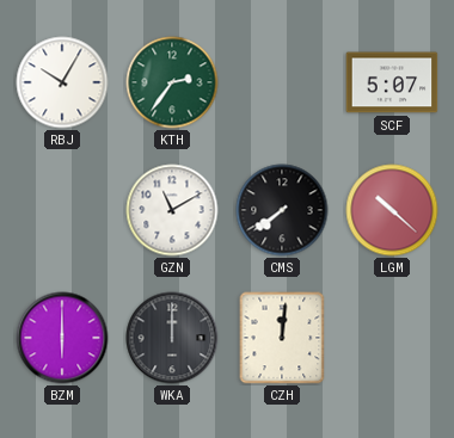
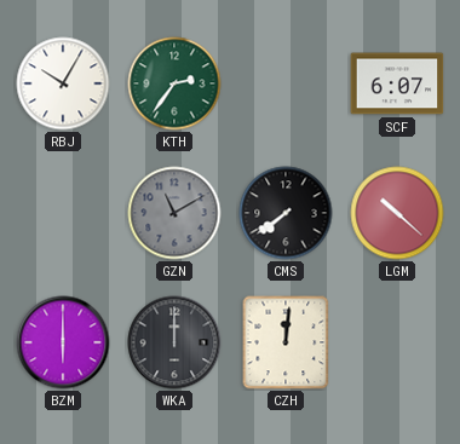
SCF: 5:07 -> 6:07 (397, 83)
GZN dial: white -> grey (174, 213)
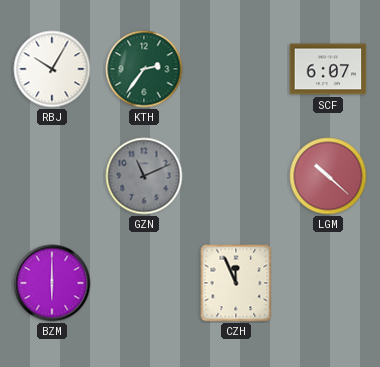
GZN: 11:10 -> 11:11 (144, 176)
CMS: 7:39 -> none (286, 213)
WKA: 12:00 -> none (174, 342)
CZH: 12:01 -> 11:56 (236, 283)
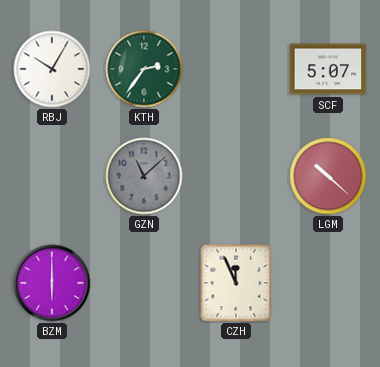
SCF: 6:07 -> 5:07 (328, 69)
GZN: 11:11 -> 11:08 (144, 176)
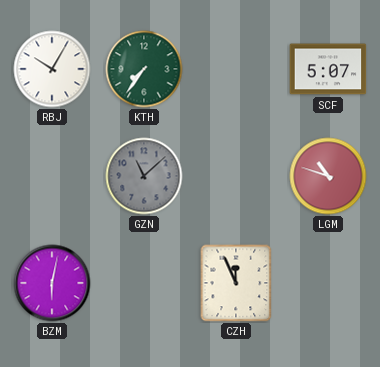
KTH: 2:36 -> 7:36 (144, 69)
LGM: 10:22 -> 10:48 (328, 176)
BZM: 6:00 -> 6:02 (52, 283)
